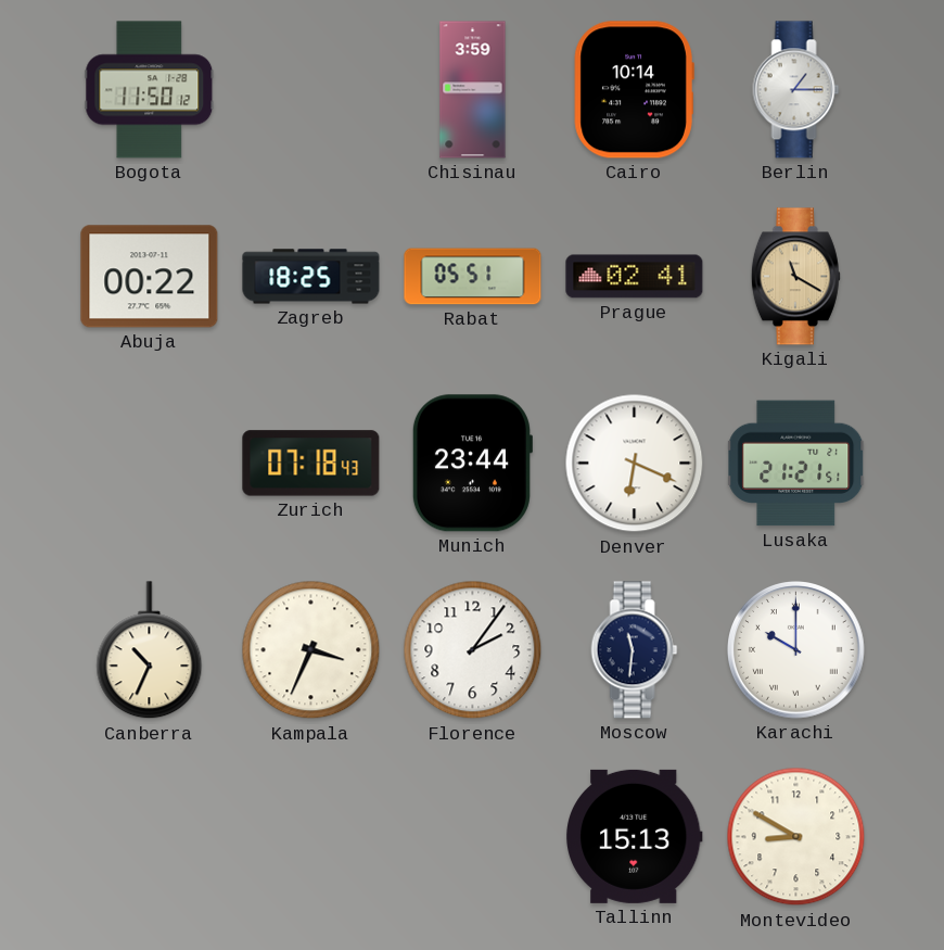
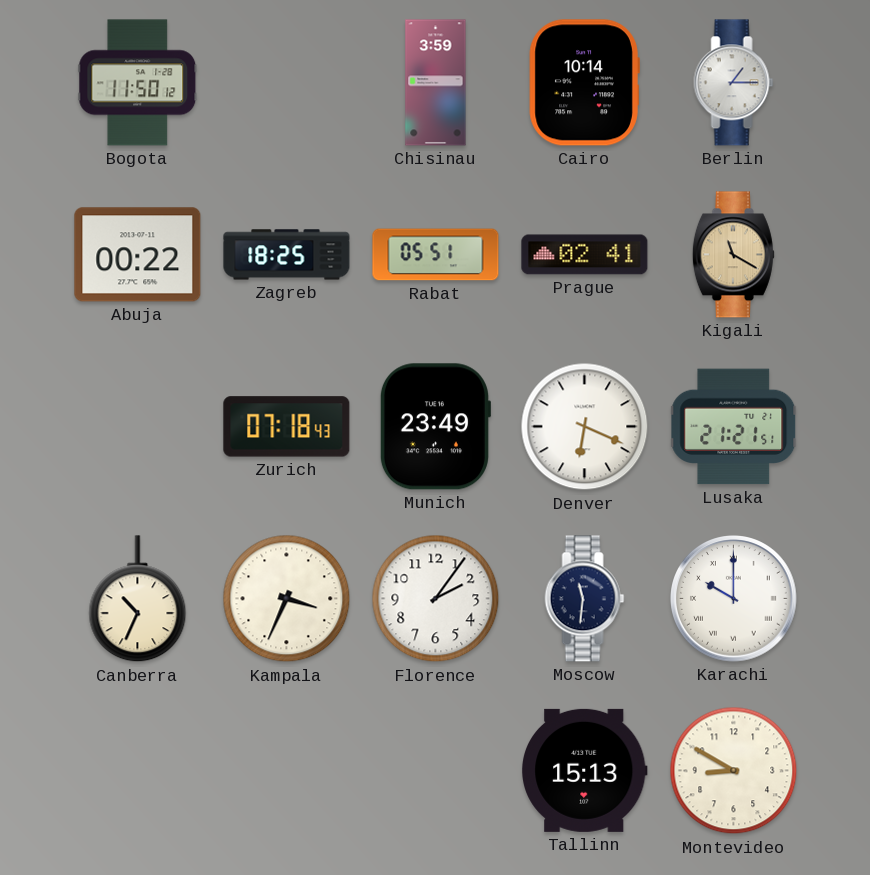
Munich: 23:44 -> 23:49 (435, 427)
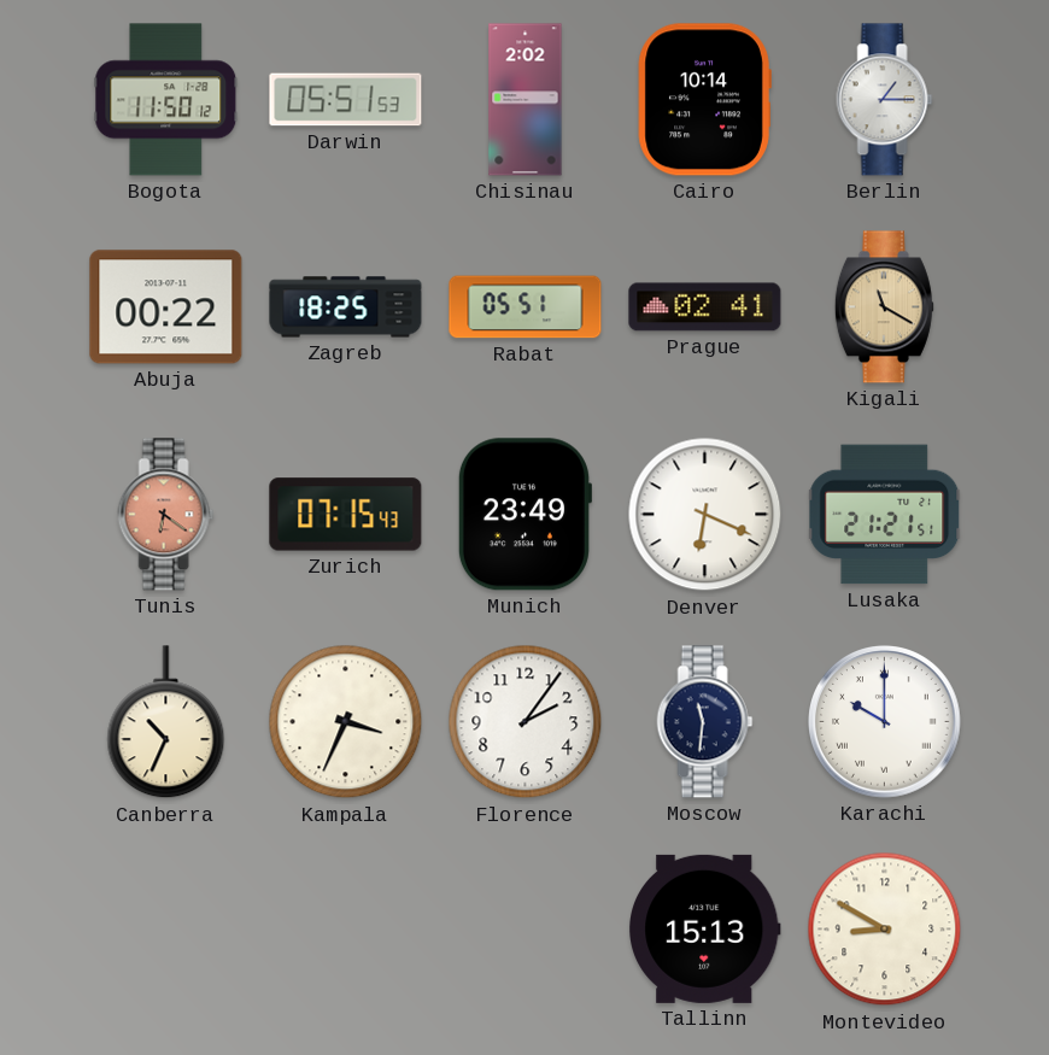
Darwin: none -> 05:51 (346, 100)
Chisinau: 3:59 -> 2:02 (526, 100)
Tunis: none -> 6:21 (166, 515)
Zurich: 07:18 -> 07:15 (346, 515)
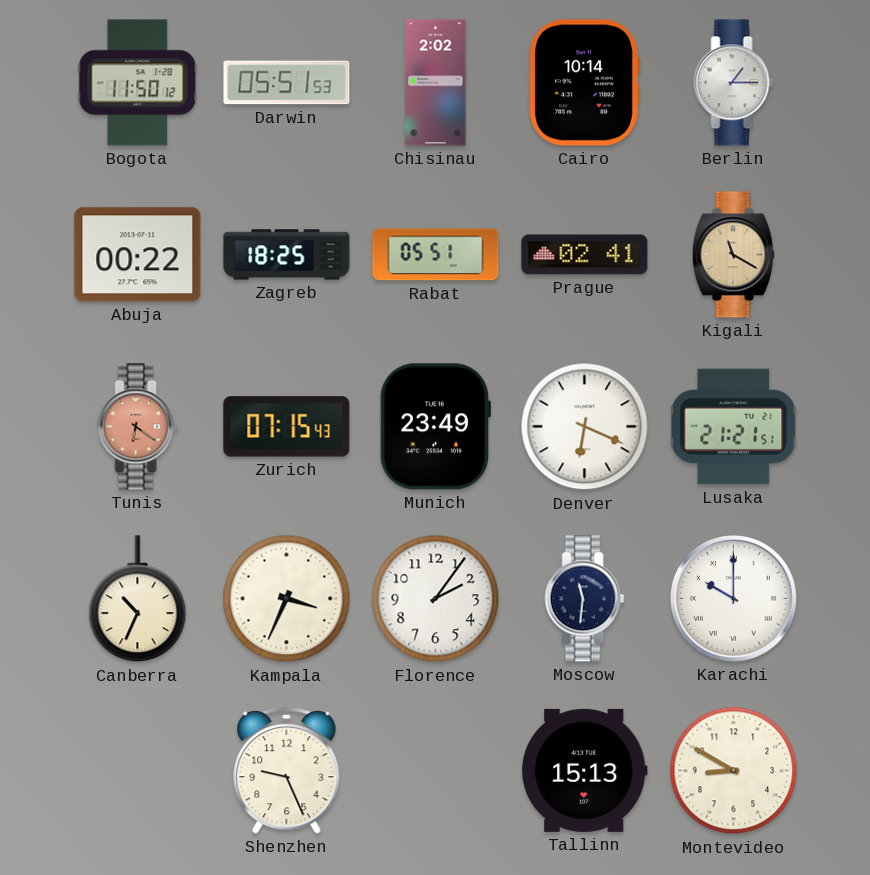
Shenzhen: none -> 9:26 (287, 771)
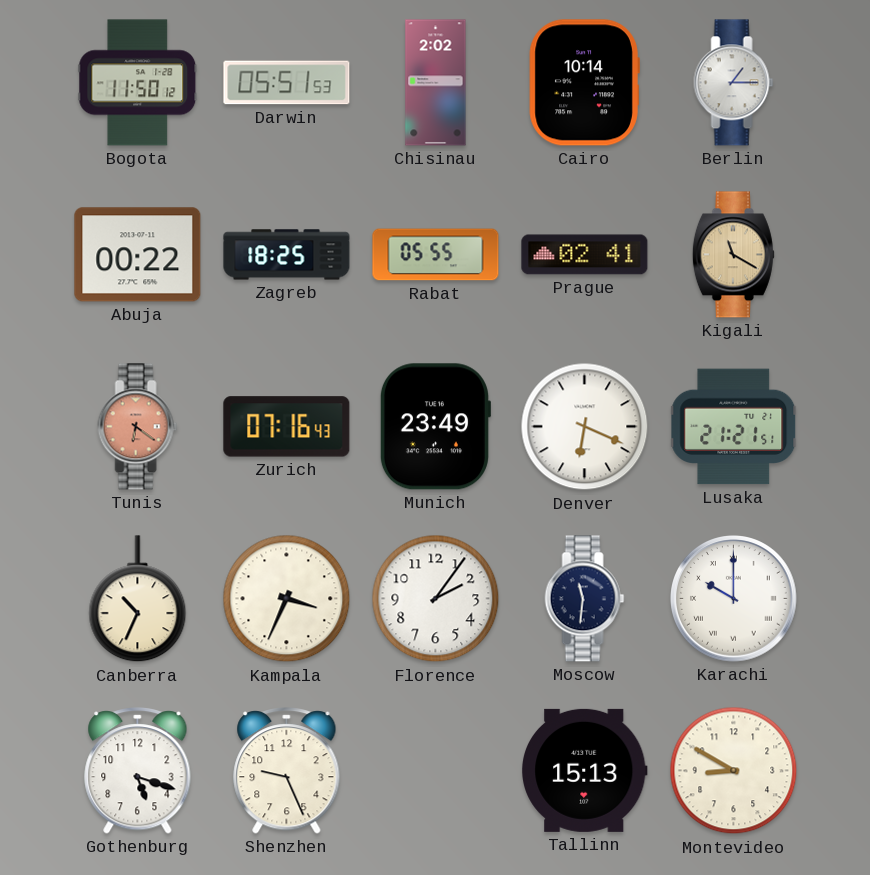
Rabat: 05:51 -> 05:55 (436, 255)
Zurich: 07:15 -> 07:16 (287, 427)
Gothenburg: none -> 5:18 (138, 771)
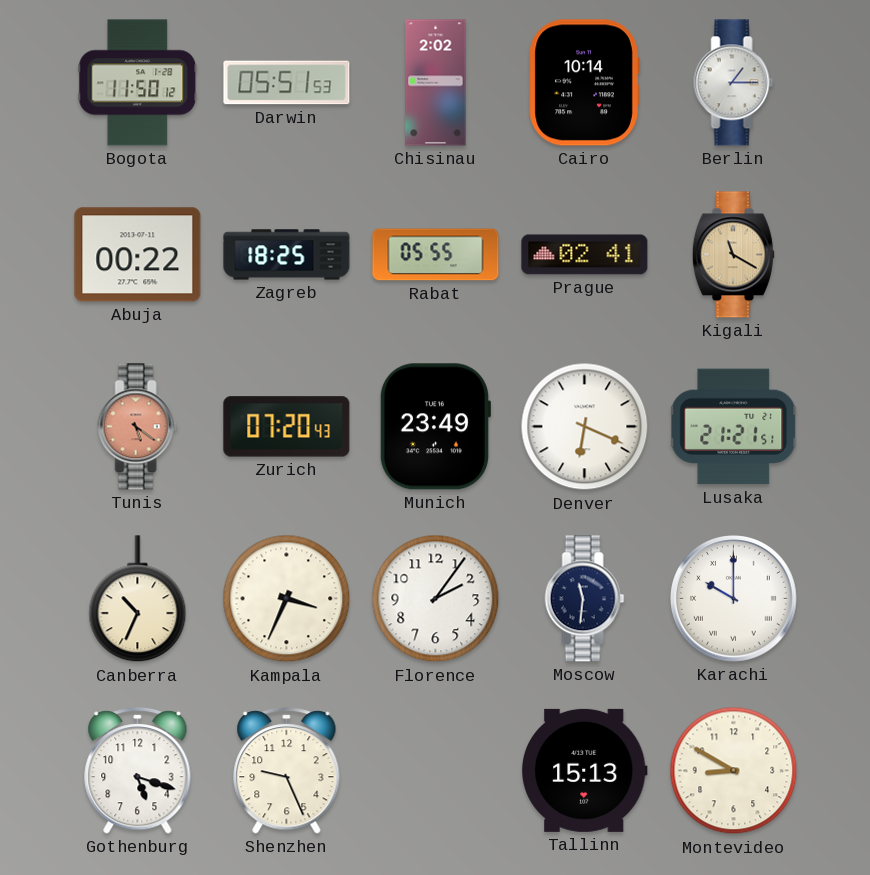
Tunis: 6:21 -> 5:21 (138, 427)
Zurich: 07:16 -> 07:20 (287, 427)
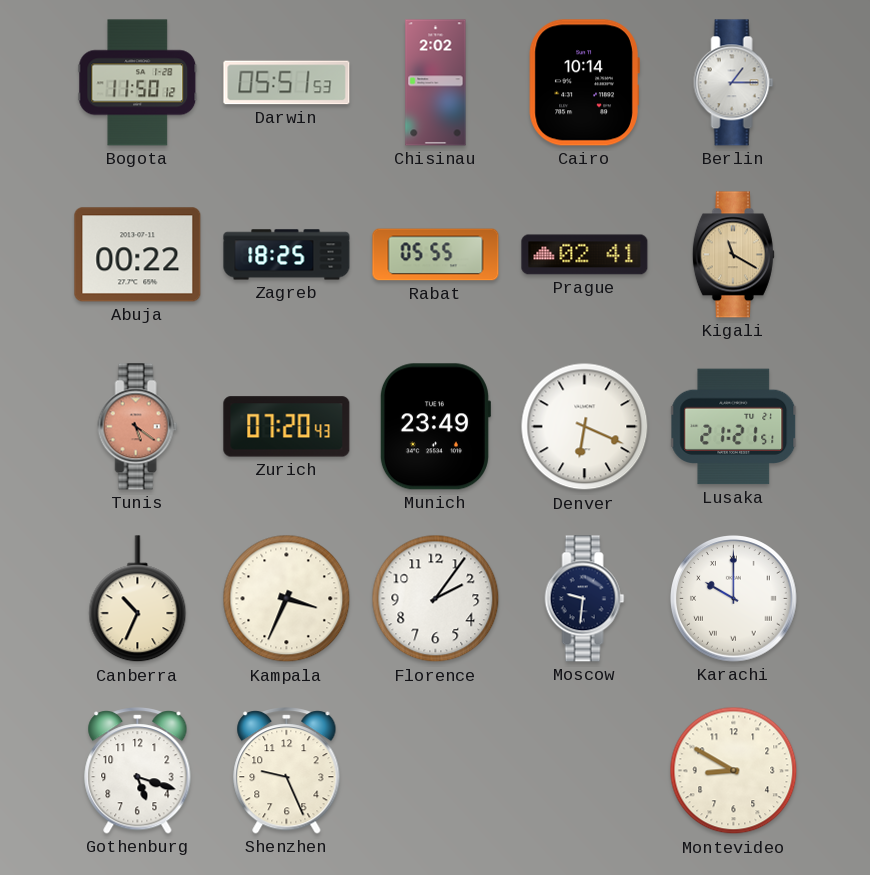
Moscow: 11:31 -> 9:31 (585, 599)
Tallinn: 15:13 -> none (585, 770)
